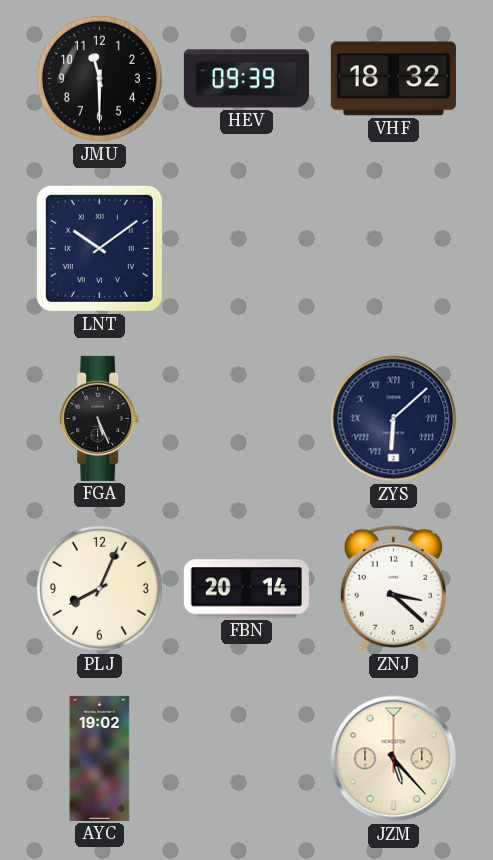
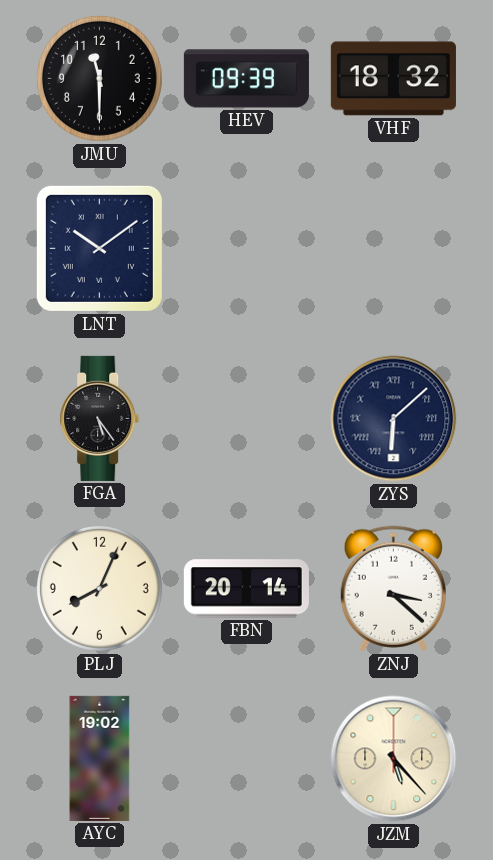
FGA: 5:26 -> 5:24 (100, 418)
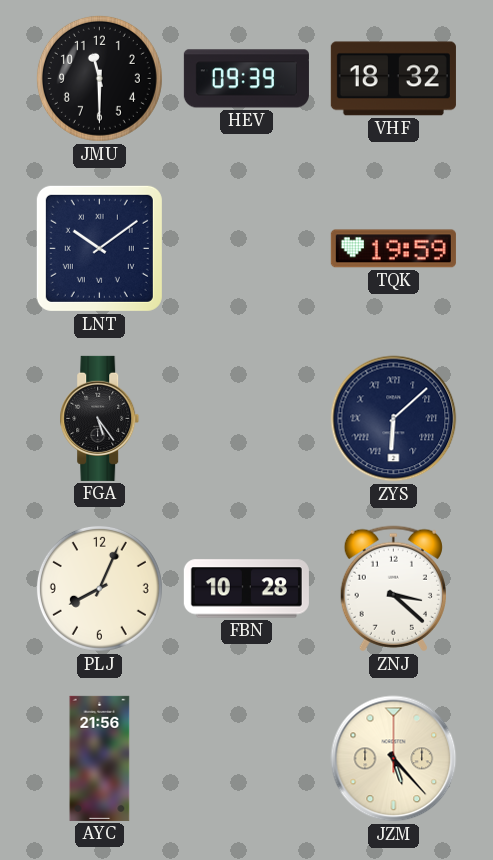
TQK: none -> 19:59 (393, 249)
FBN: 20:14 -> 10:28 (246, 589)
AYC: 19:02 -> 21:56 (100, 758)
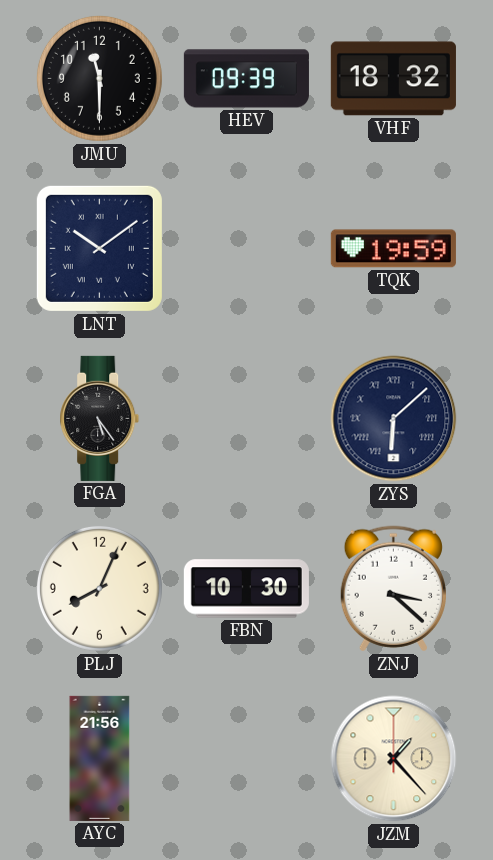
FBN: 10:28 -> 10:30 (246, 589)
JZM: 5:23 -> 1:23 (394, 759)
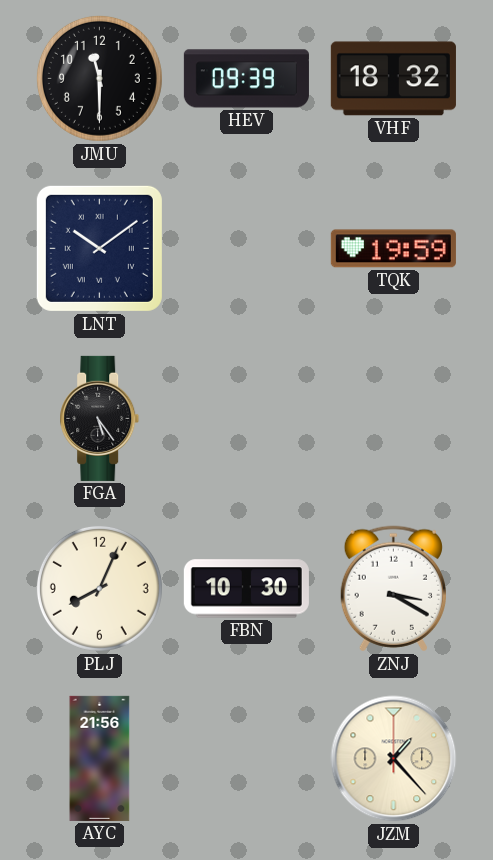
ZYS: 6:08 -> none (394, 419)
ZNJ: 3:22 -> 3:20 (393, 589)
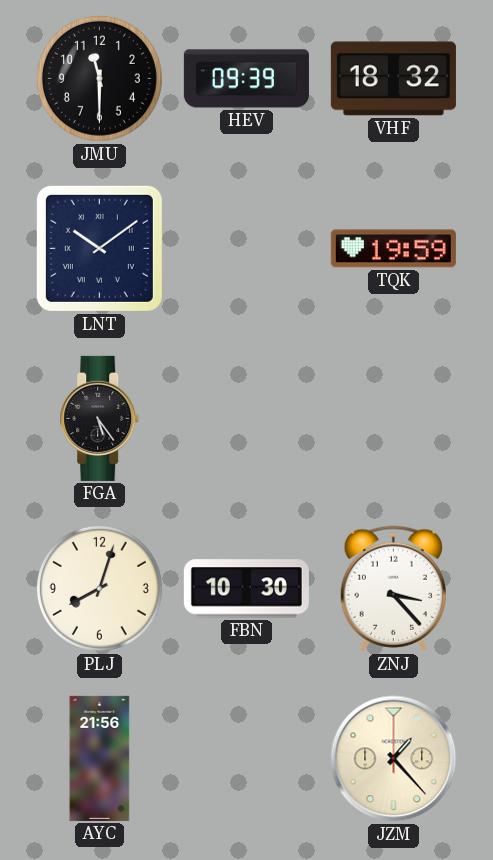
PLJ: 8:04 -> 8:03 (99, 588)
ZNJ: 3:20 -> 3:23 (393, 589)
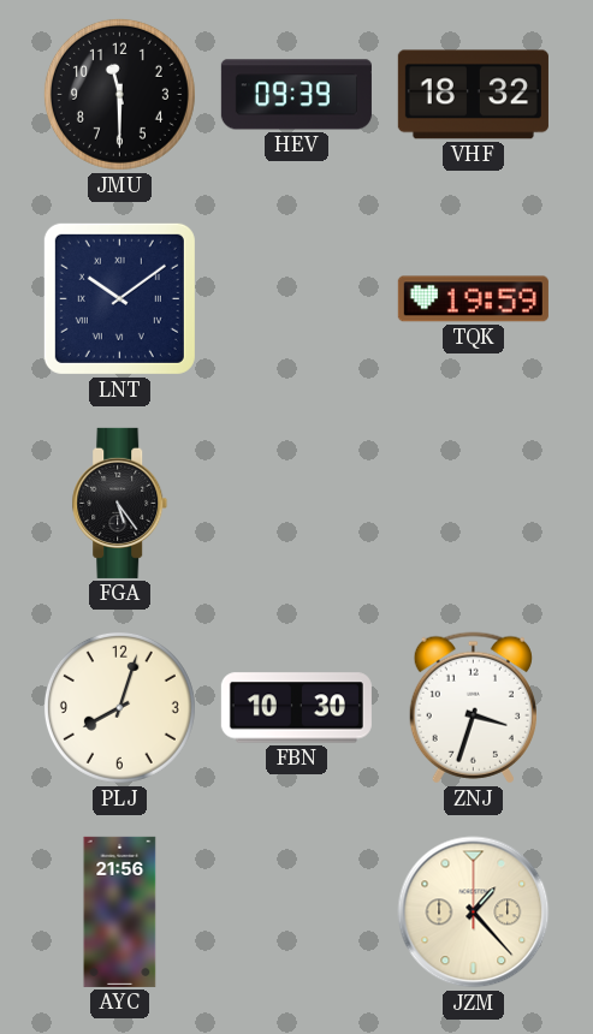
ZNJ: 3:23 -> 3:33 (473, 708)
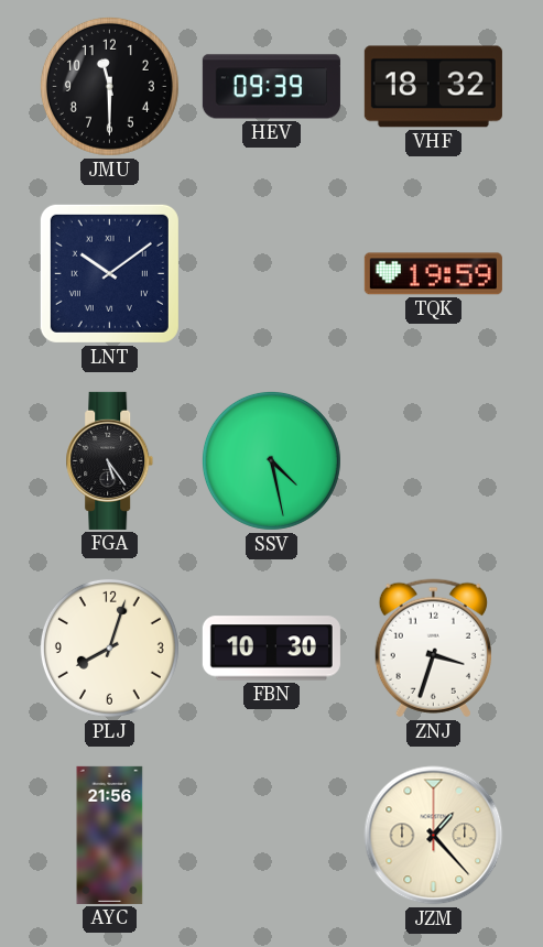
SSV: none -> 4:28 (271, 460)
